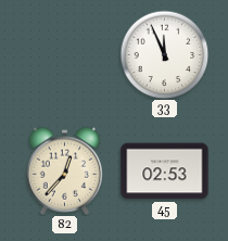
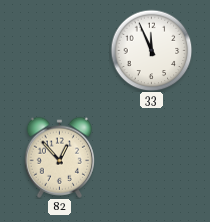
82: 12:37 -> 12:53 (59, 157)
45: 02:53 -> none (165, 172)
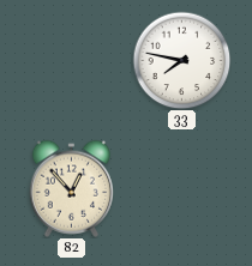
33: 11:56 -> 7:47 (181, 60)
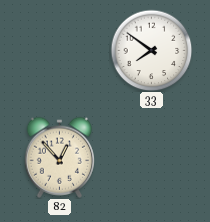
33: 7:47 -> 7:51 (151, 50)
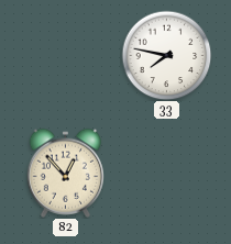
33: 7:51 -> 7:47 (166, 55)
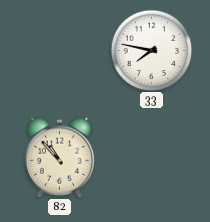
82: 12:53 -> 10:53 (59, 157)
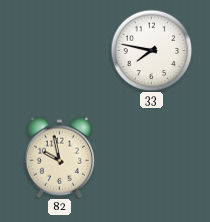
82: 10:53 -> 9:58 (59, 157)
